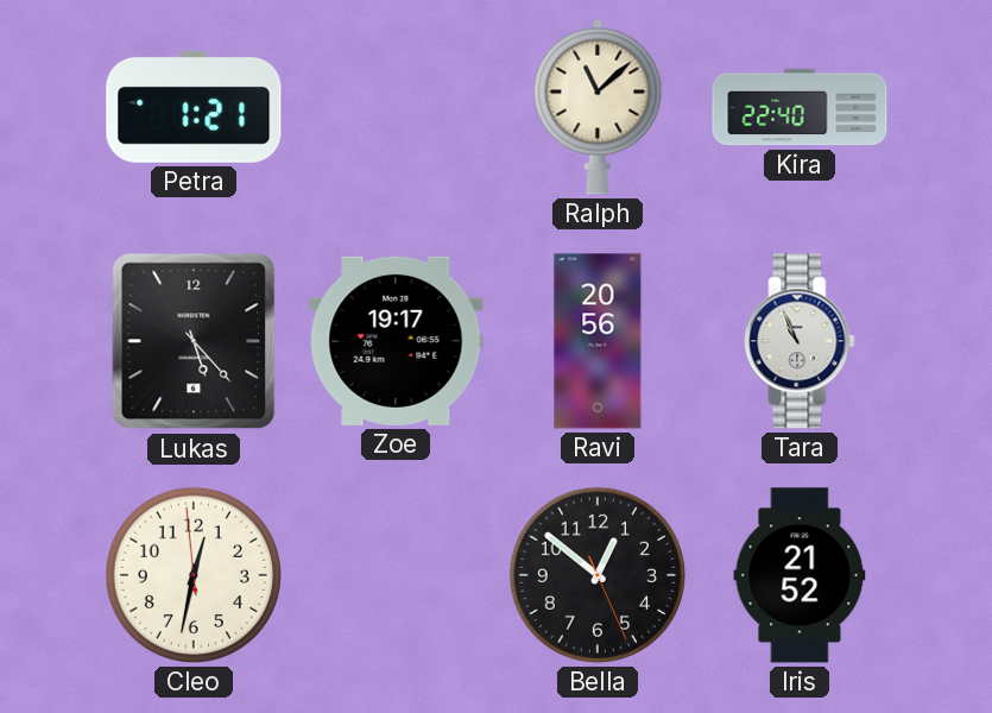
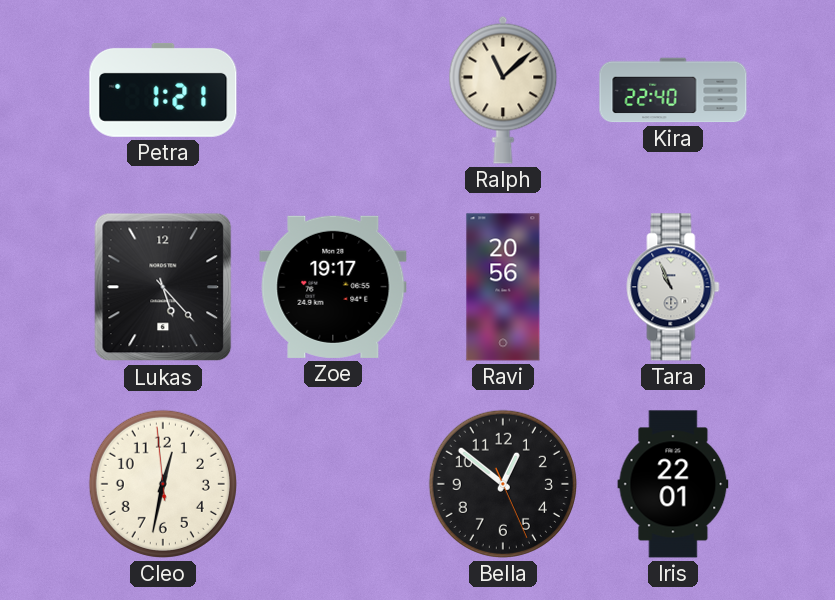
Iris: 21:52 -> 22:01 (673, 484)
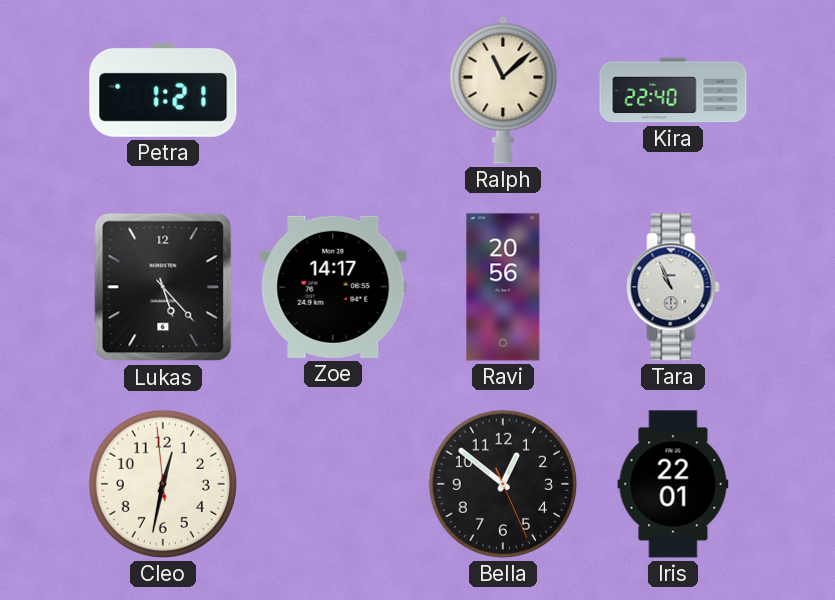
Zoe: 19:17 -> 14:17 (333, 287)
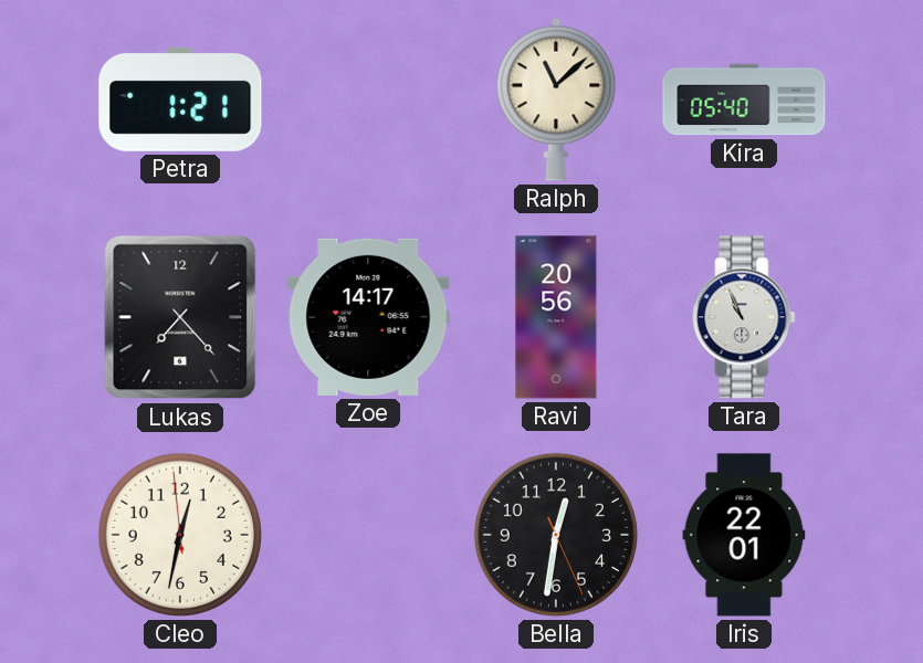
Kira: 22:40 -> 05:40 (744, 99)
Lukas: 5:23 -> 7:23 (180, 317)
Bella: 12:51 -> 12:31 (556, 535)
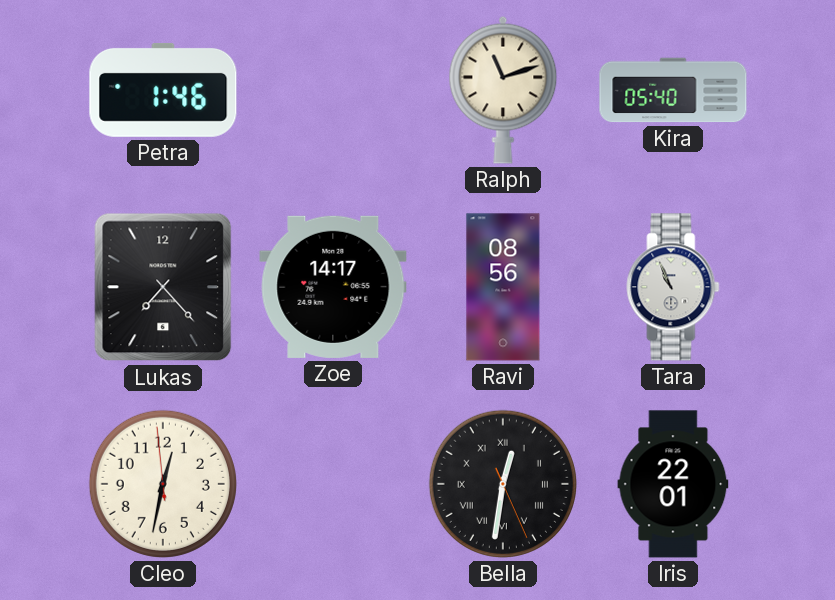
Petra: 1:21 -> 1:46 (163, 90)
Ralph: 11:08 -> 11:12 (503, 90)
Ravi: 20:56 -> 08:56 (503, 287)
Bella numerals: Arabic -> Roman (503, 484)
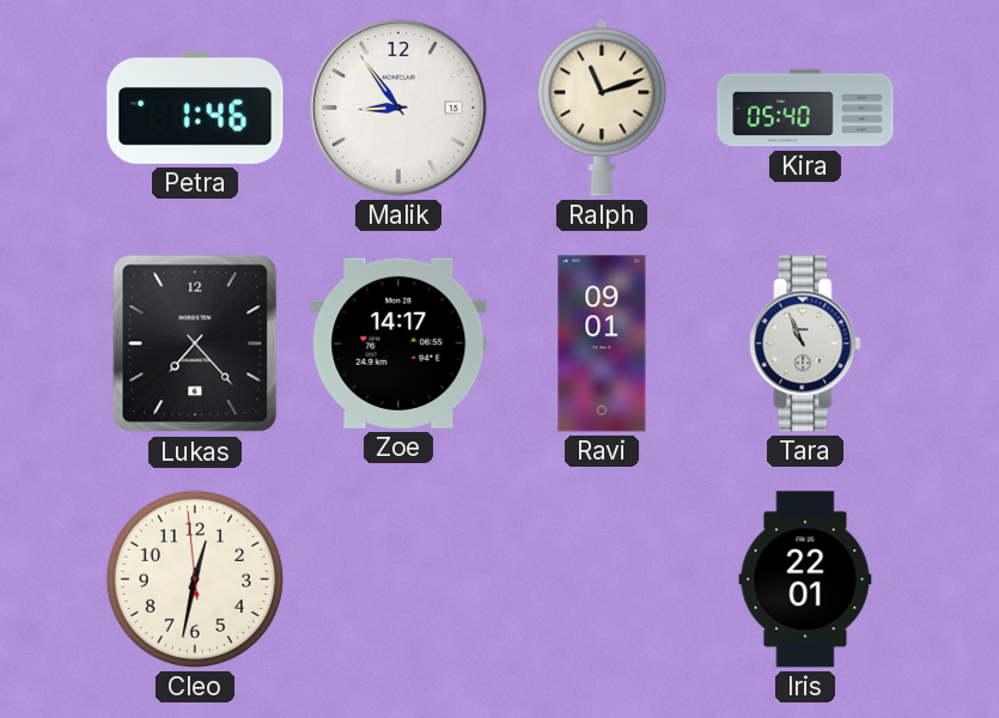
Malik: none -> 8:54 (398, 108)
Ravi: 08:56 -> 09:01 (602, 343)
Bella: 12:31 -> none (503, 484)
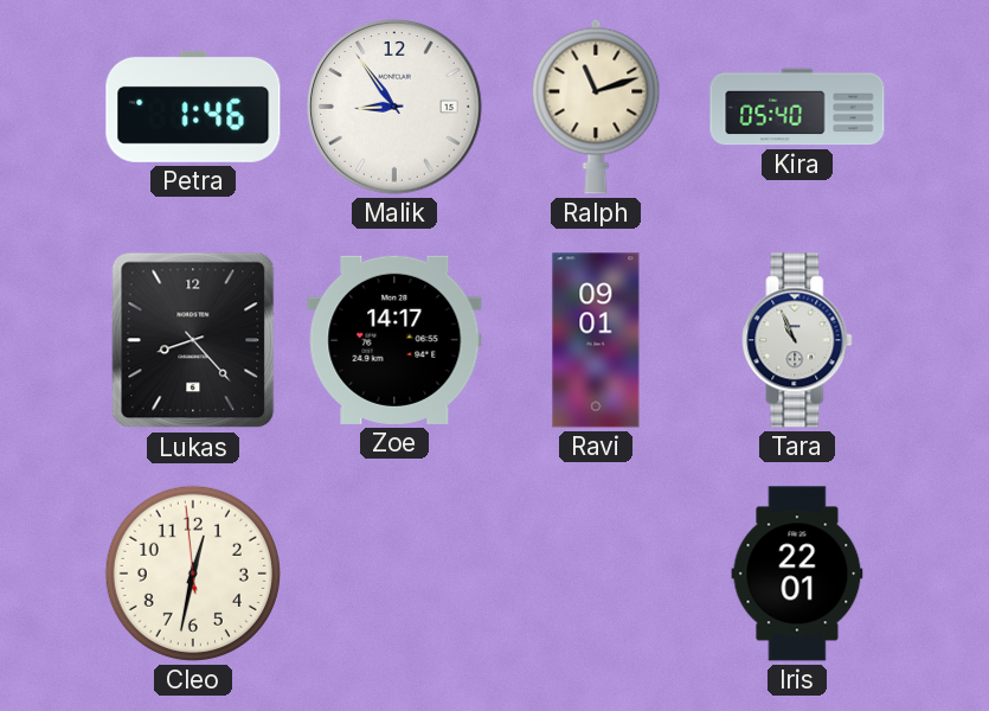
Lukas: 7:23 -> 8:23 (193, 340)
